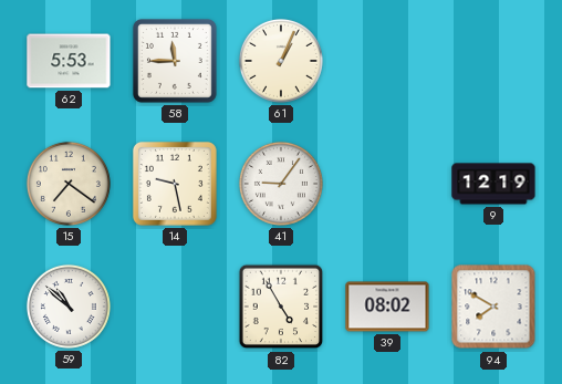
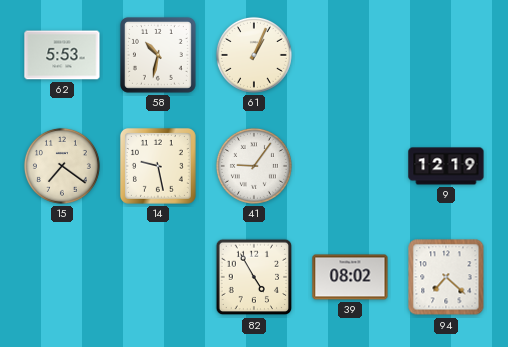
58: 11:45 -> 10:32 (158, 55)
59: 10:52 -> none (69, 307)
94: 7:50 -> 7:22 (446, 277)
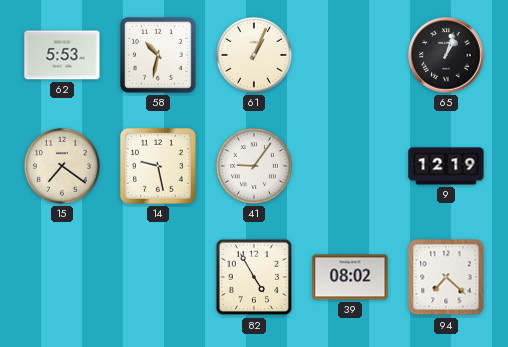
65: none -> 1:03 (446, 55)
